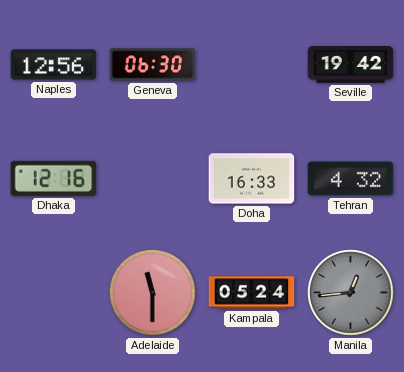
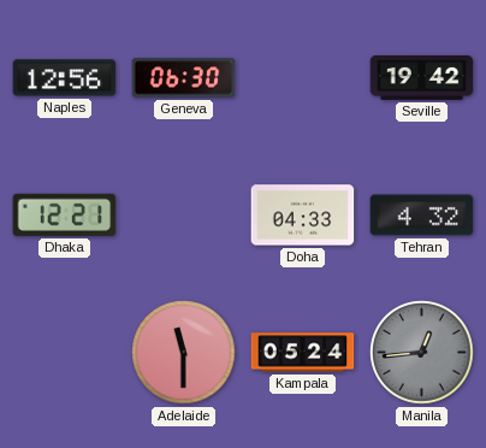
Dhaka: 12:16 -> 12:21 (65, 214)
Doha: 16:33 -> 04:33 (303, 216)
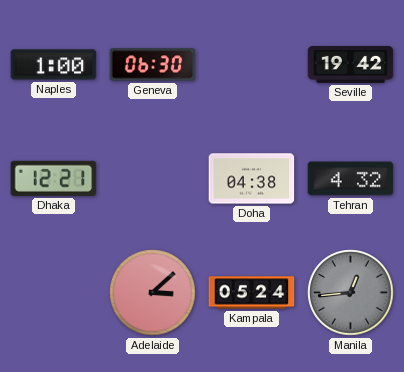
Naples: 12:56 -> 1:00 (54, 65)
Doha: 04:33 -> 04:38 (252, 179)
Adelaide: 11:30 -> 3:08 (153, 293)
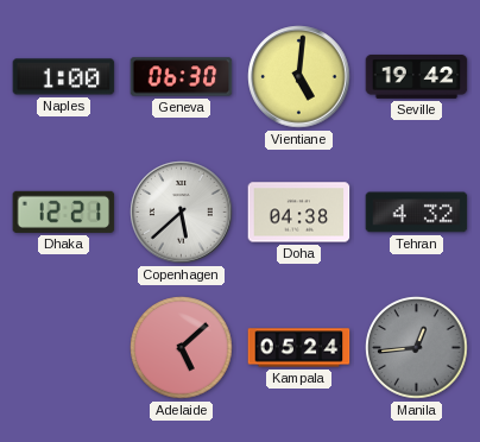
Vientiane: none -> 5:01 (299, 77)
Copenhagen: none -> 5:38 (182, 213)
Adelaide: 3:08 -> 5:08 (182, 348)
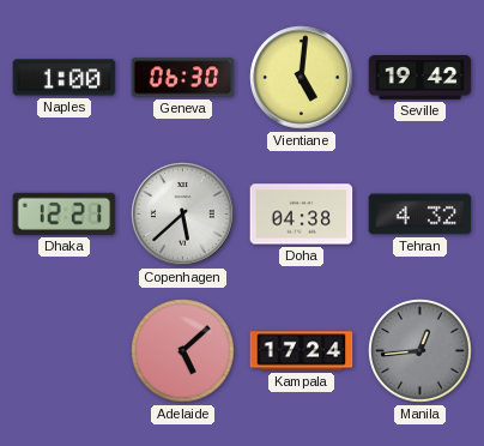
Kampala: 05:24 -> 17:24 (302, 351)
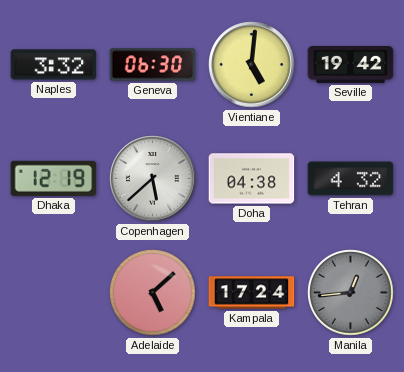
Naples: 1:00 -> 3:32 (54, 65)
Dhaka: 12:21 -> 12:19 (54, 178)
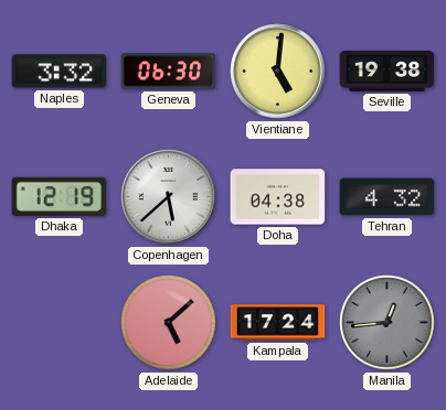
Seville: 19:42 -> 19:38 (387, 71)
